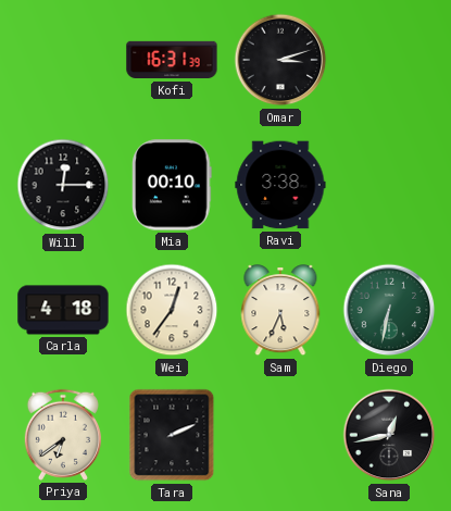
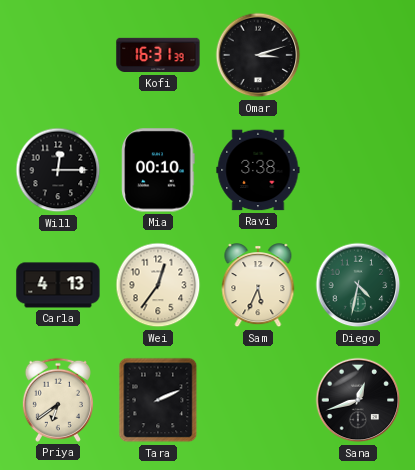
Carla: 4:18 -> 4:13 (58, 285)
Diego: 6:32 -> 4:32 (358, 285)
Sana: 12:43 -> 12:42 (358, 400)
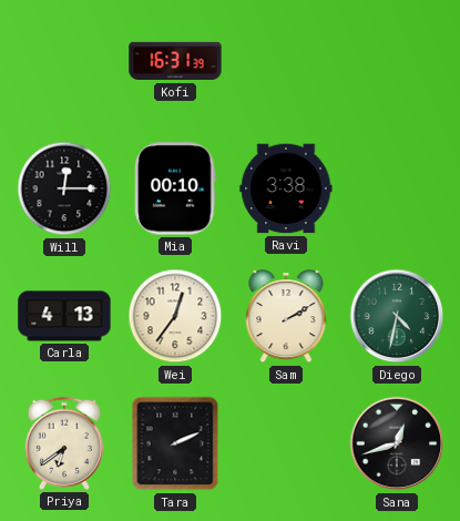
Omar: 3:12 -> none (258, 55)
Sam: 5:34 -> 2:10 (286, 317)
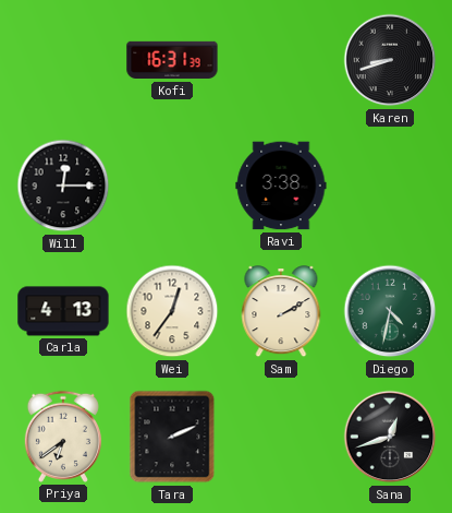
Karen: none -> 8:42 (390, 60)
Mia: 00:10 -> none (175, 188)
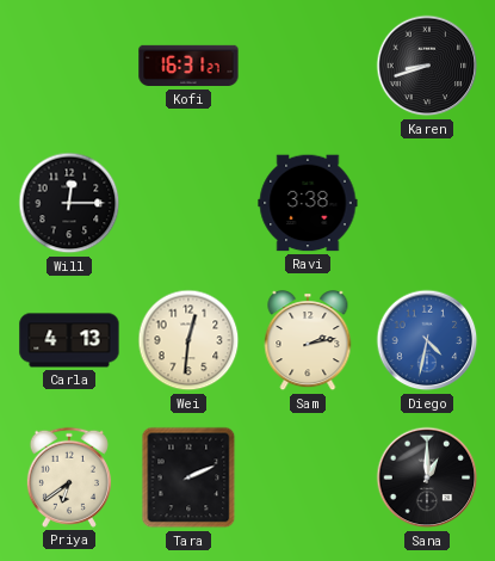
Kofi: 16:31:39 -> 16:31:27 (188, 66)
Wei: 12:36 -> 12:31 (188, 340)
Sam: 2:10 -> 2:13 (308, 341)
Diego dial: green -> blue (427, 340)
Sana: 12:42 -> 1:00 (427, 477)
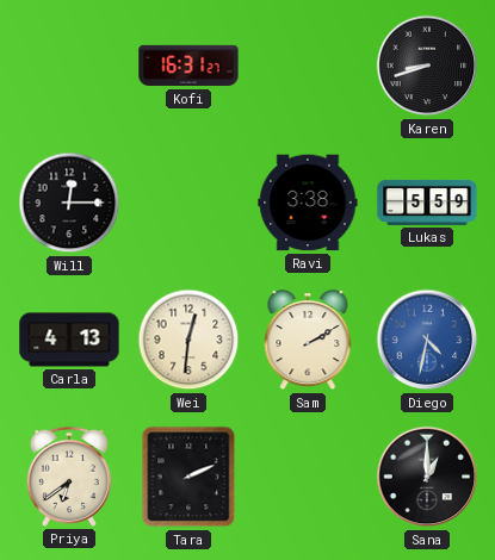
Lukas: none -> 5:59 (427, 203)
Sam: 2:13 -> 2:10 (308, 341)
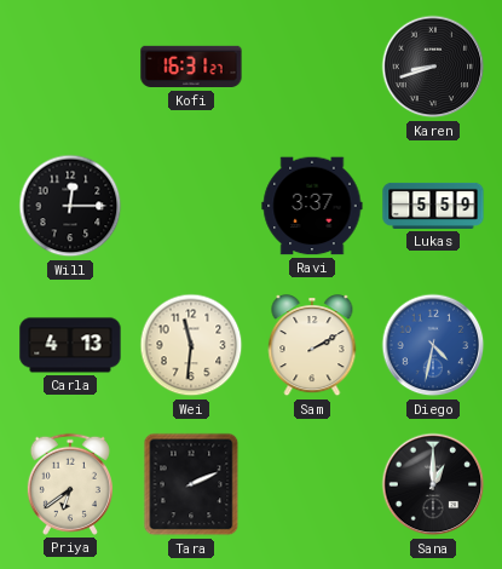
Ravi: 3:38 -> 3:37 (312, 206)
Wei: 12:31 -> 11:31 (191, 345)
